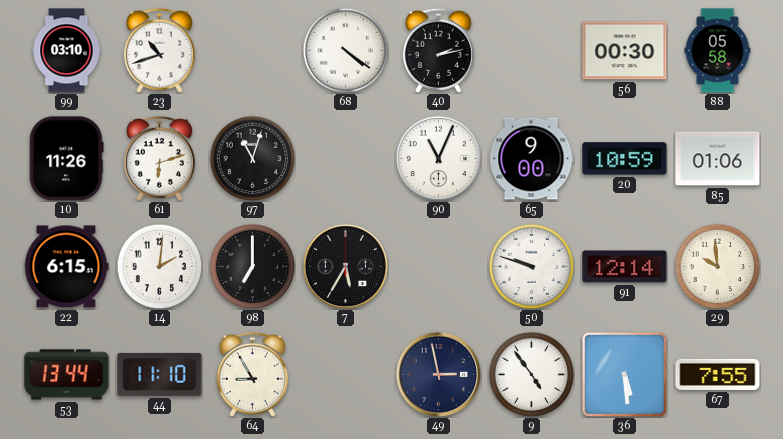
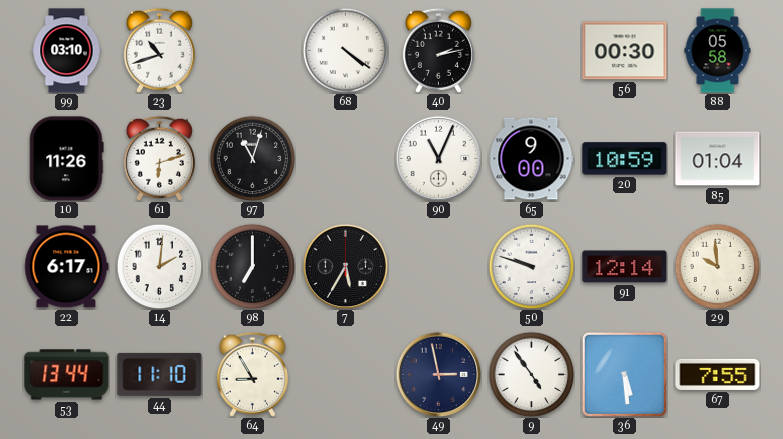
85: 01:06 -> 01:04 (718, 159)
22: 6:15 -> 6:17 (66, 267)
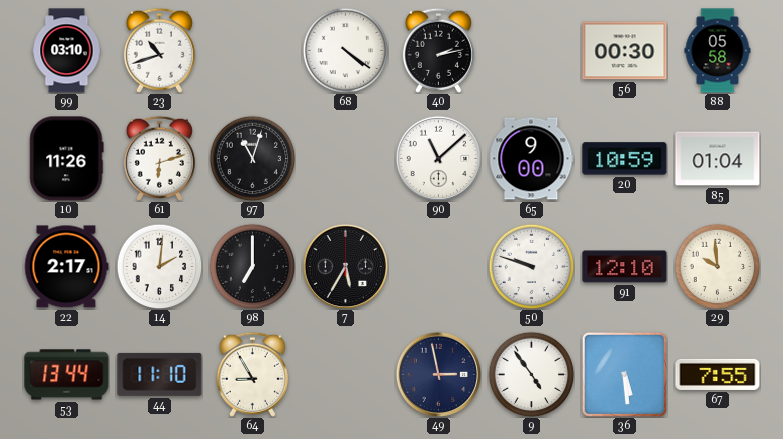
90: 11:04 -> 11:08 (438, 158)
22: 6:17 -> 2:17 (66, 267)
91: 12:14 -> 12:10 (625, 267)
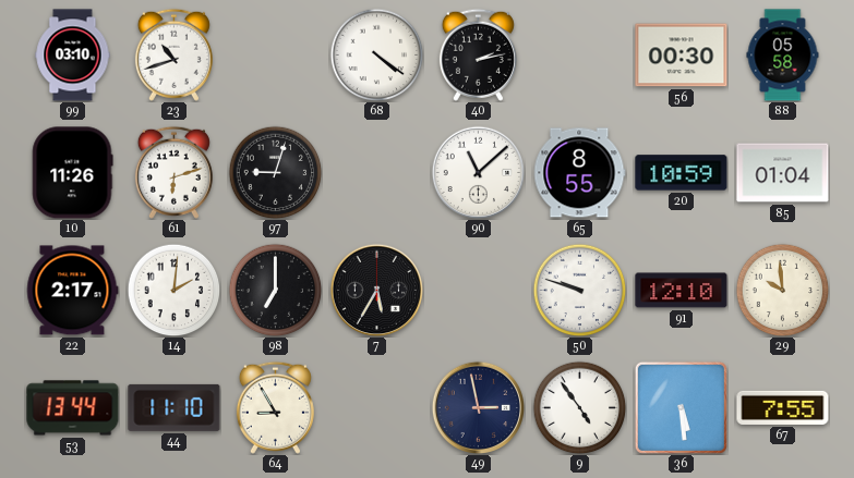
97: 11:03 -> 9:03 (275, 172)
65: 9:00 -> 8:55 (579, 173)
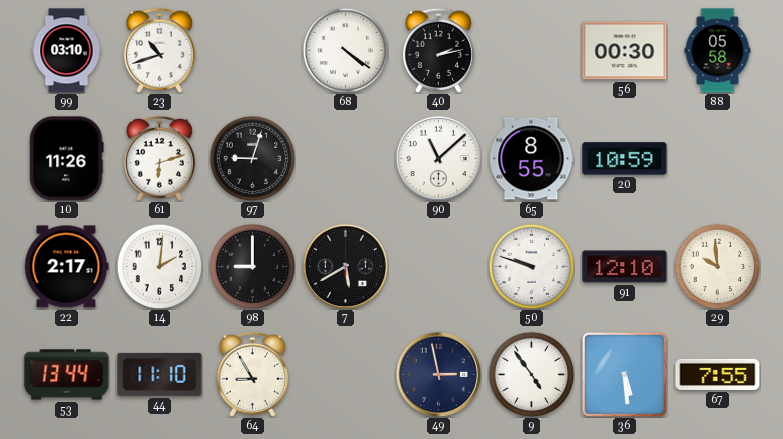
85: 01:04 -> none (783, 173)
98: 7:00 -> 9:00 (252, 266)
7: 5:35 -> 5:40 (345, 266)
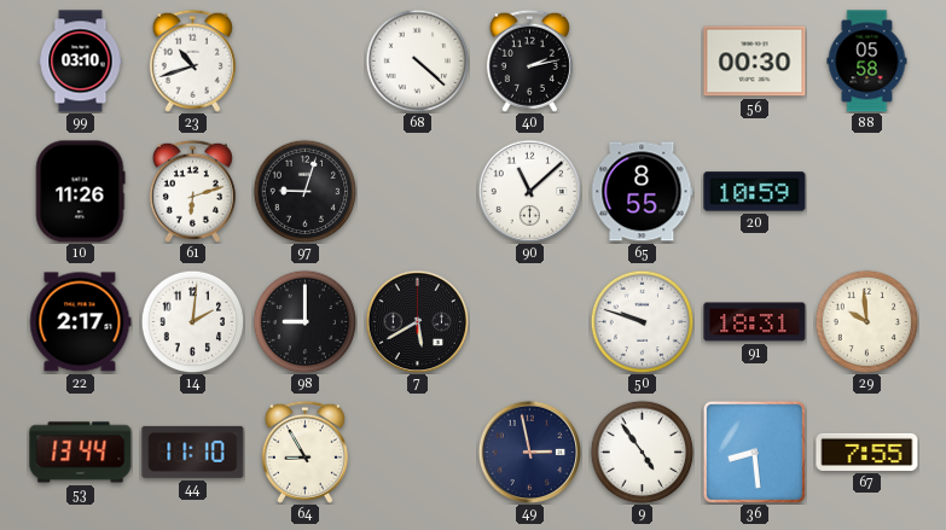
68: 4:21 -> 4:22 (417, 60)
91: 12:10 -> 18:31 (755, 322)
36: 5:29 -> 8:29 (754, 452)
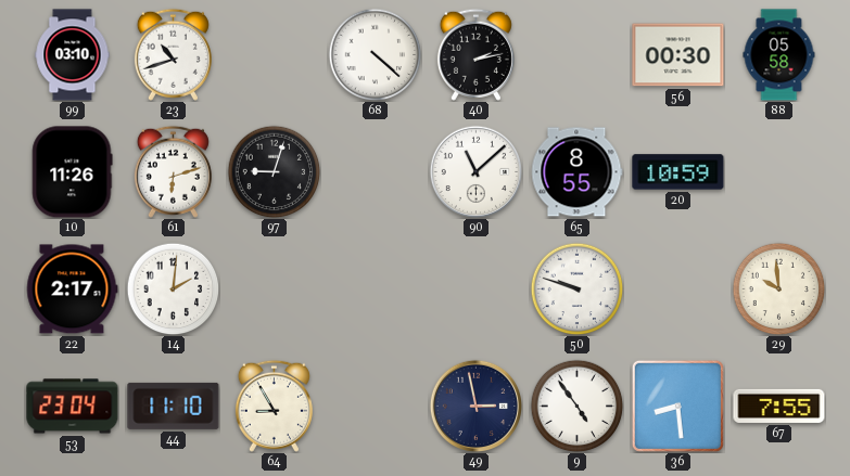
98: 9:00 -> none (304, 321)
7: 5:40 -> none (417, 321)
91: 18:31 -> none (755, 322)
53: 13:44 -> 23:04 (73, 407)
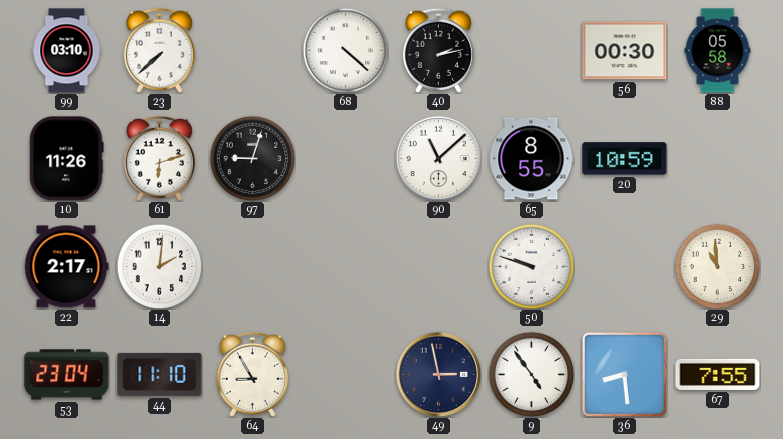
23: 10:42 -> 7:38 (159, 50)
29: 9:59 -> 10:59 (717, 266)
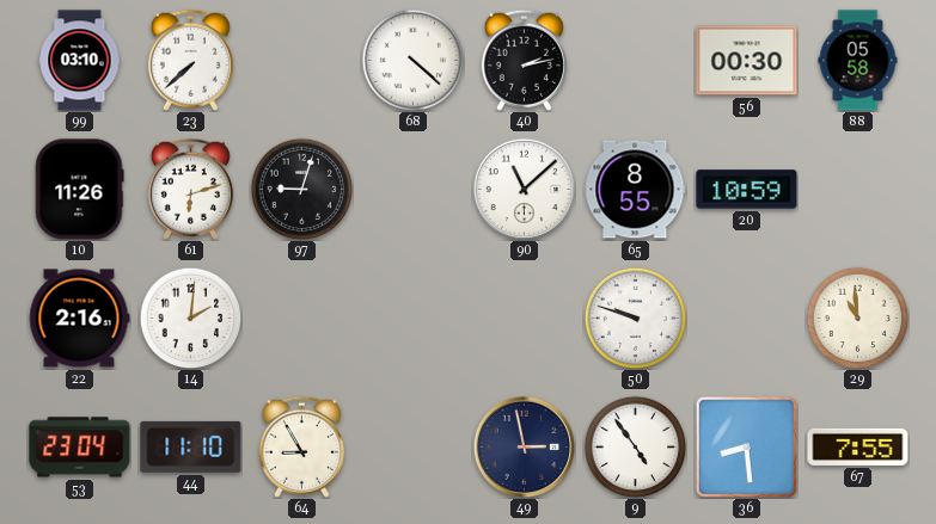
22: 2:17 -> 2:16 (79, 319)
